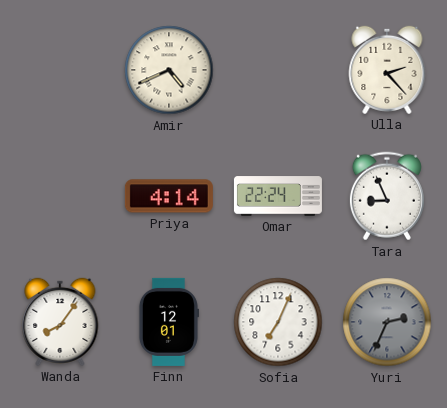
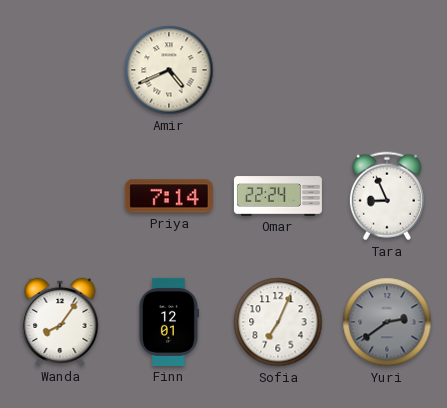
Ulla: 2:23 -> none (387, 70)
Priya: 4:14 -> 7:14 (169, 196)
Yuri: 2:34 -> 2:39 (387, 322)
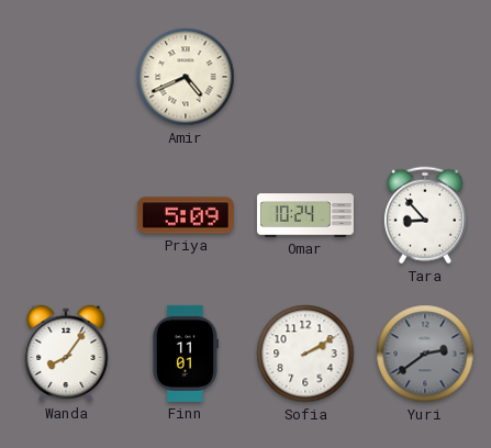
Priya: 7:14 -> 5:09 (186, 215)
Omar: 22:24 -> 10:24 (305, 215)
Tara: 8:56 -> 8:53 (425, 215)
Finn: 12:01 -> 11:01 (185, 354)
Sofia: 7:04 -> 2:10 (305, 354)
